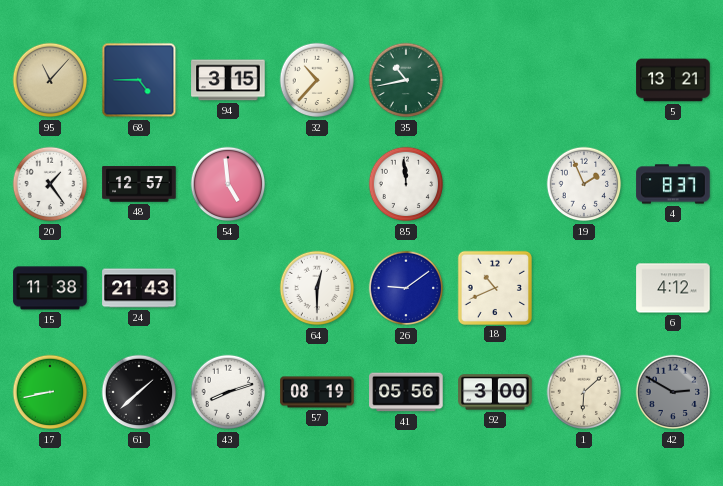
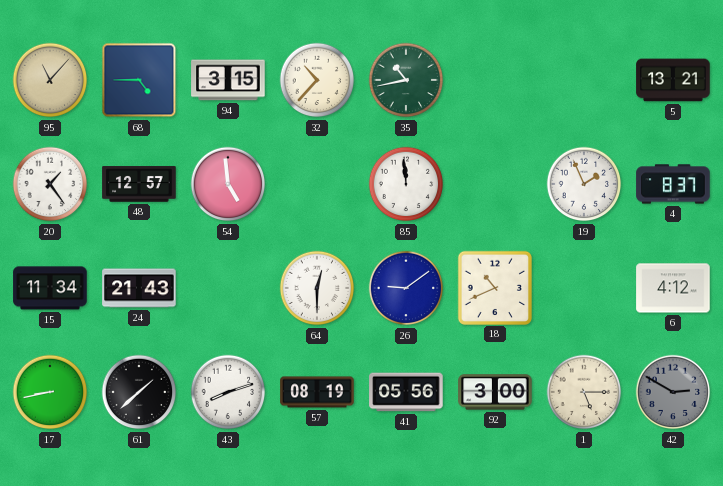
15: 11:38 -> 11:34 (50, 288)
1: 6:08 -> 5:15 (584, 392)
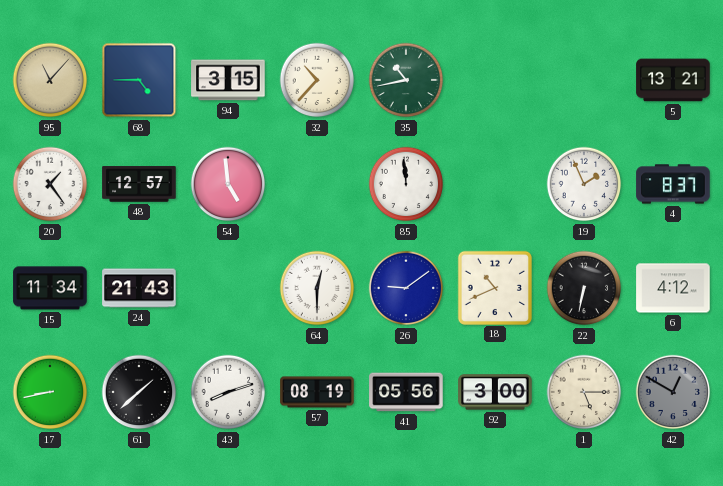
22: none -> 6:32 (584, 288)
42: 2:50 -> 12:50 (673, 392)
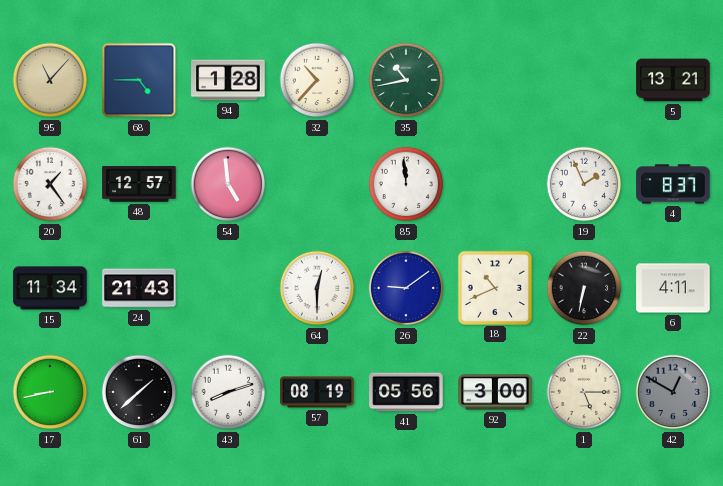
94: 3:15 -> 1:28 (228, 80)
6: 4:12 -> 4:11 (673, 288)
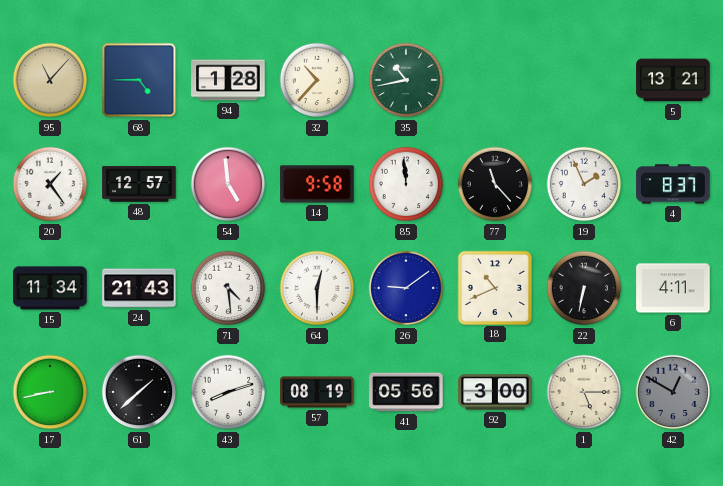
14: none -> 9:58 (317, 184)
77: none -> 11:23 (495, 184)
71: none -> 4:29 (228, 288)
